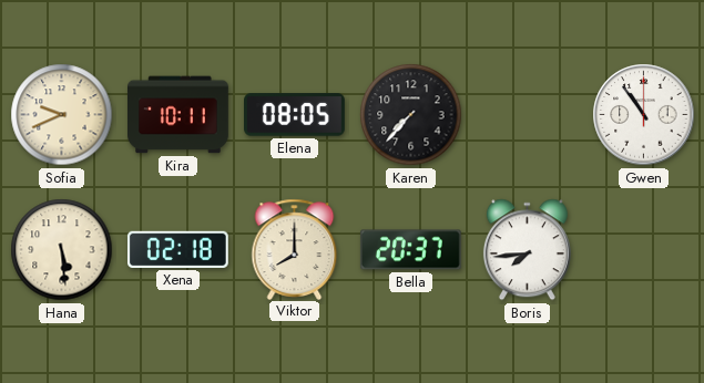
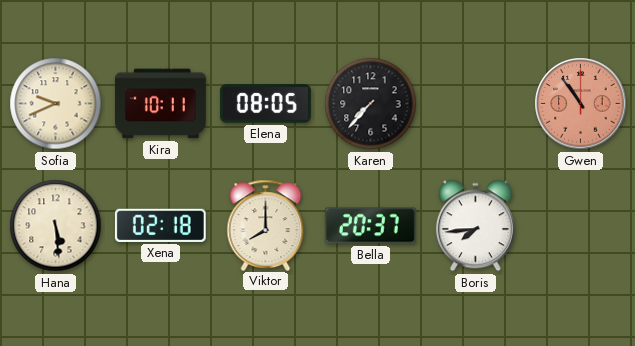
Gwen dial: white -> salmon (581, 104)
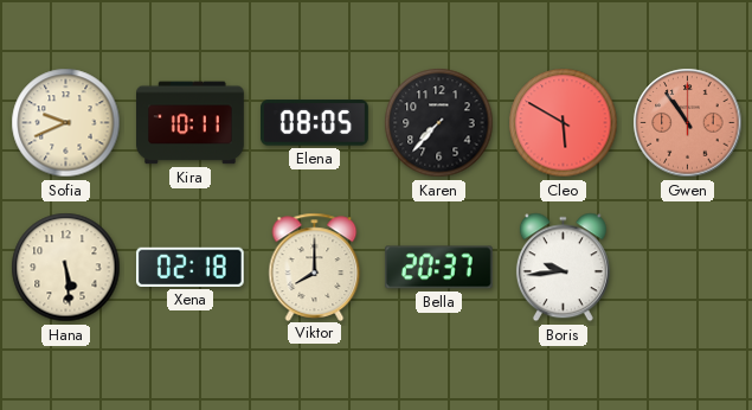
Cleo: none -> 5:50 (564, 123)
Boris: 7:44 -> 9:44 (563, 268)
